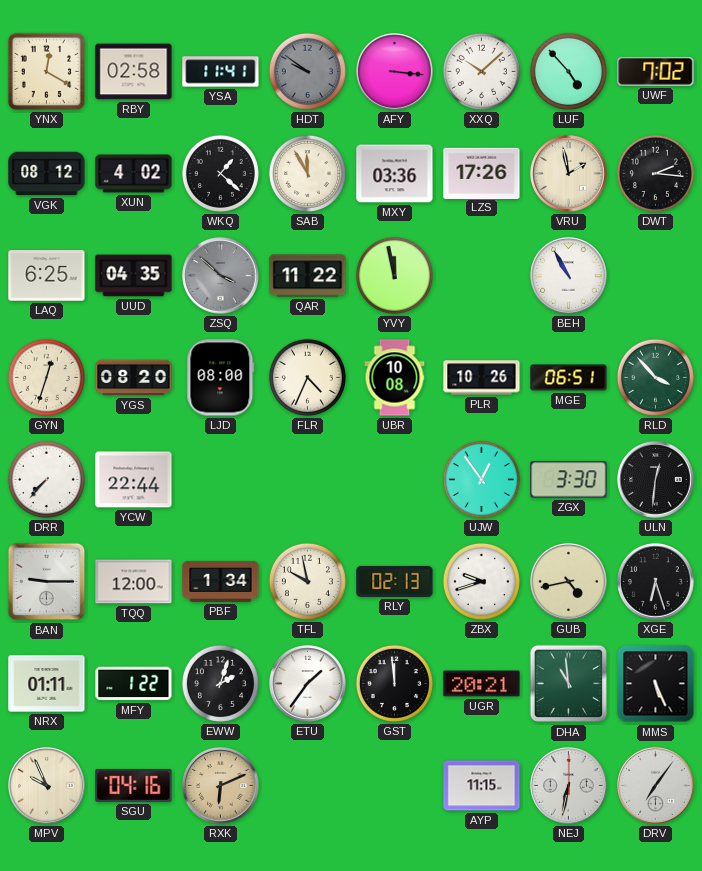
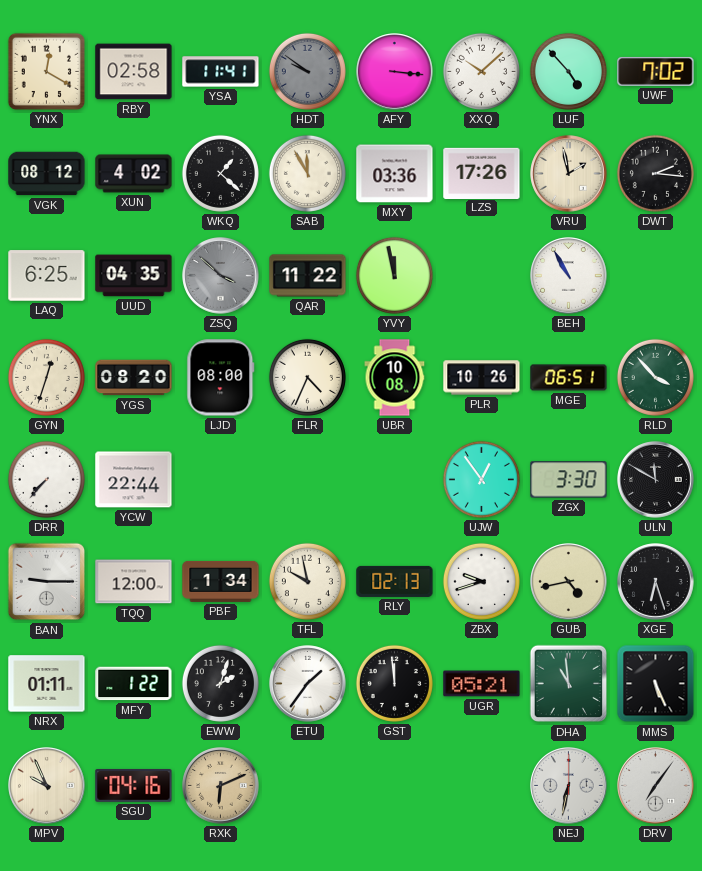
ULN: 12:31 -> 11:50 (656, 480)
UGR: 20:21 -> 05:21 (482, 684)
AYP: 11:15 -> none (482, 786)
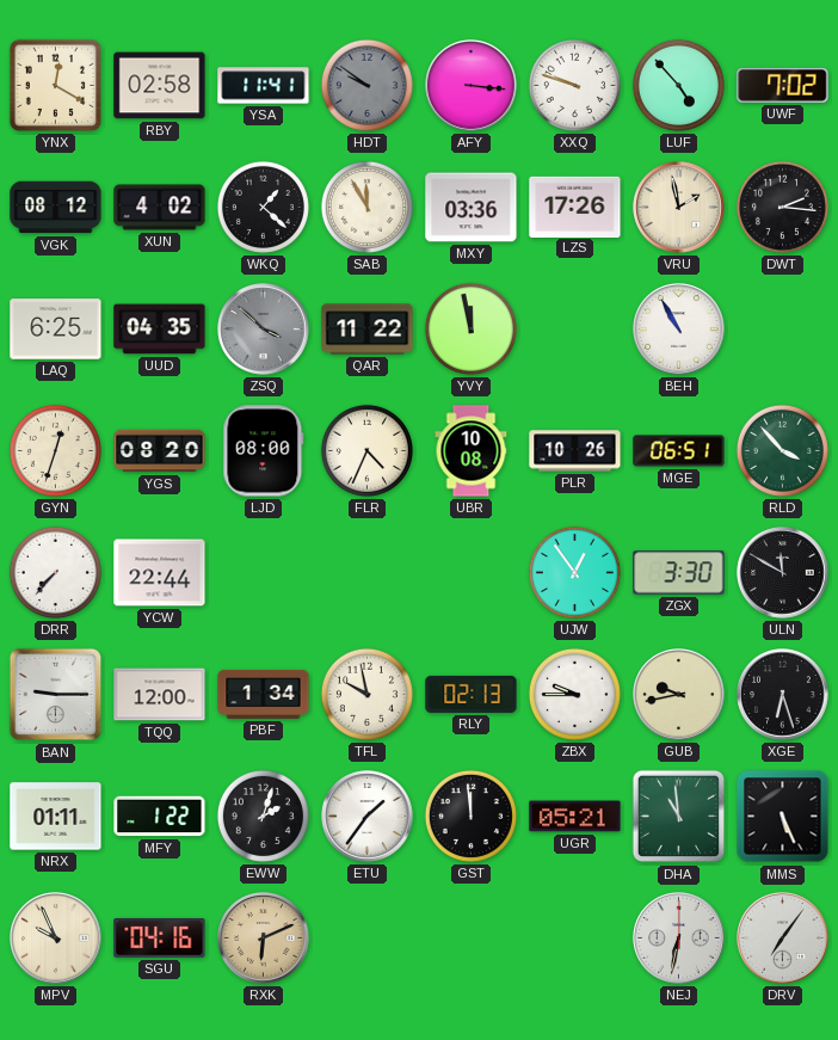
XXQ: 10:08 -> 9:48 (574, 85)
ZBX: 9:42 -> 9:45 (574, 694)
GUB: 4:43 -> 9:43 (679, 695)
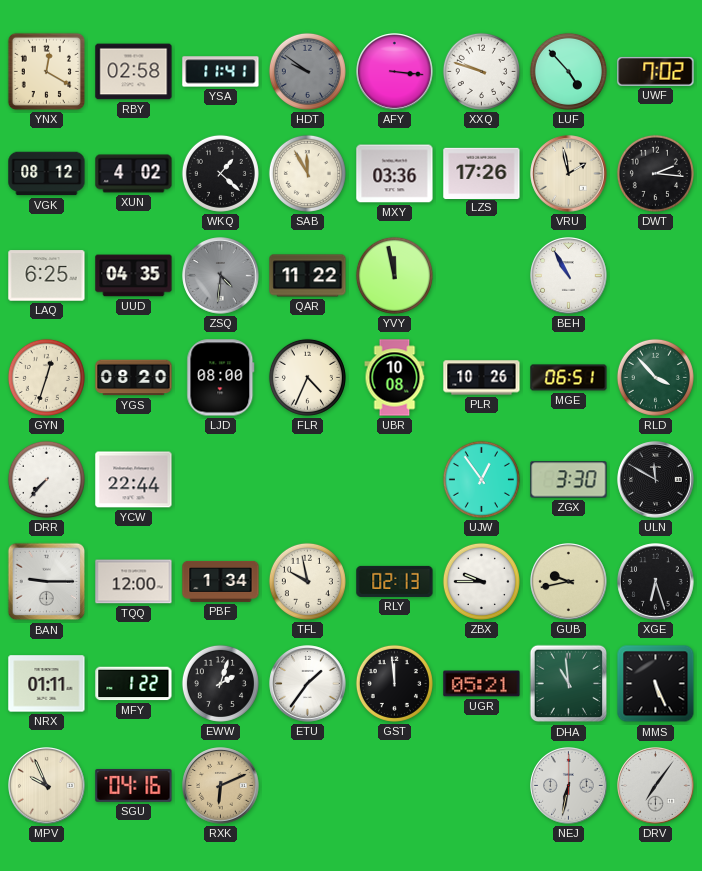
ZSQ: 3:52 -> 4:31 (221, 276)
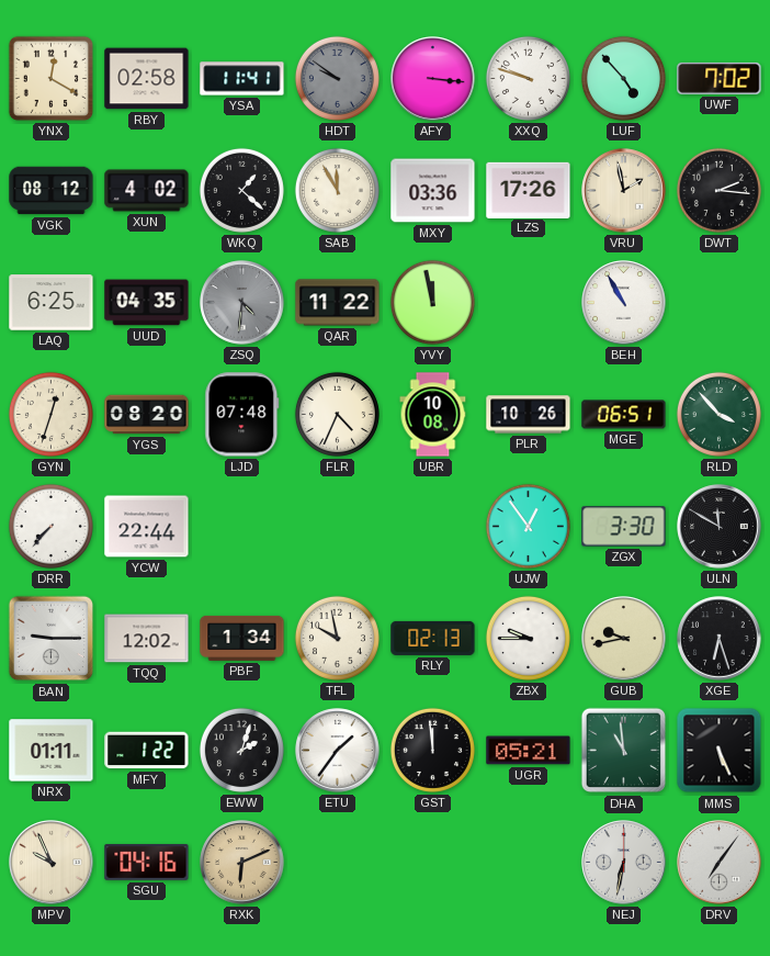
LJD: 08:00 -> 07:48 (242, 415)
TQQ: 12:00 -> 12:02 (147, 639)
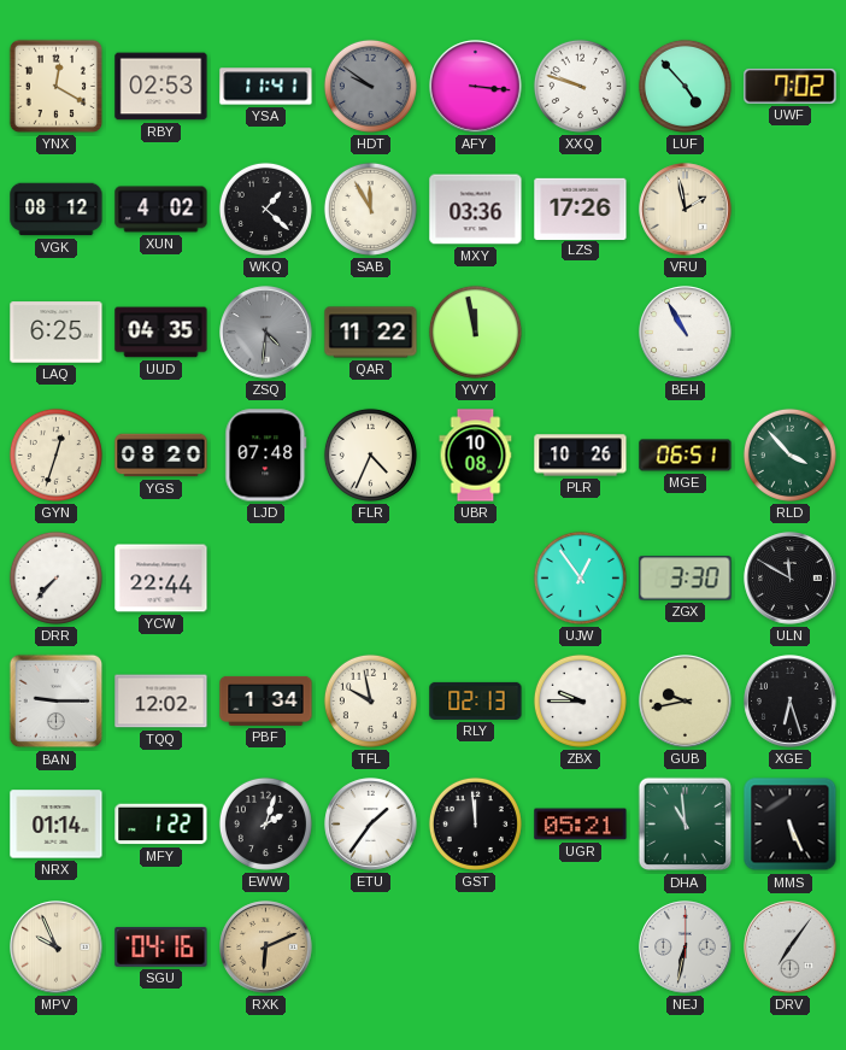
RBY: 02:58 -> 02:53 (161, 87)
DWT: 2:16 -> none (718, 190)
NRX: 01:11 -> 01:14 (57, 825)
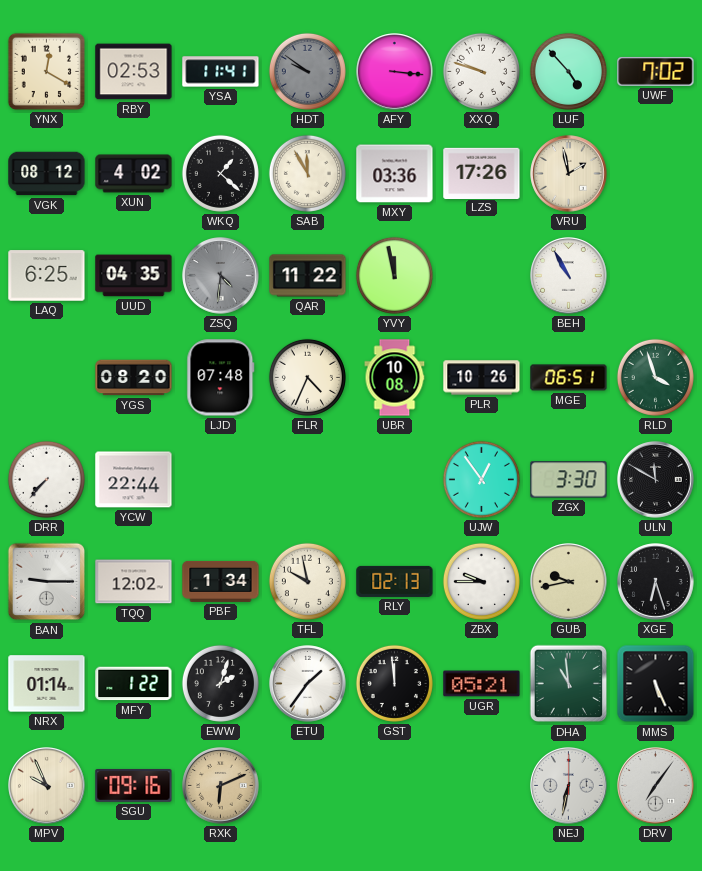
GYN: 12:33 -> none (55, 454)
RLD: 3:53 -> 3:57 (655, 377)
SGU: 04:16 -> 09:16 (134, 785)
